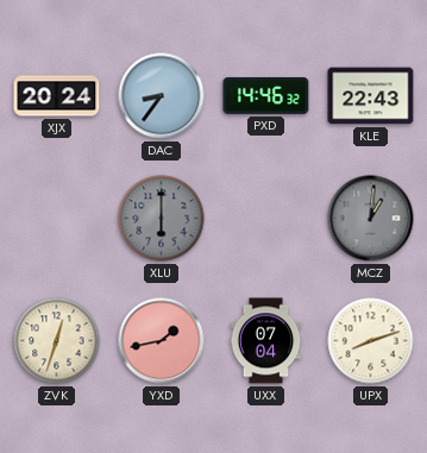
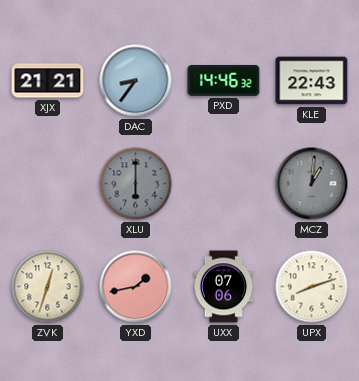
XJX: 20:24 -> 21:21 (48, 81)
UXX: 07:04 -> 07:06 (224, 287)
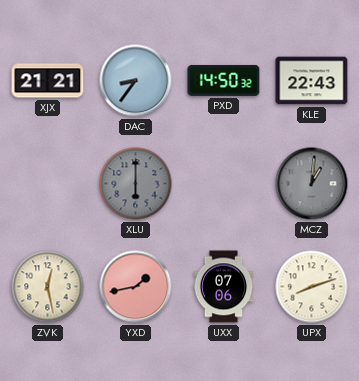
PXD: 14:46 -> 14:50 (224, 80)
ZVK: 12:33 -> 12:28 (48, 287)
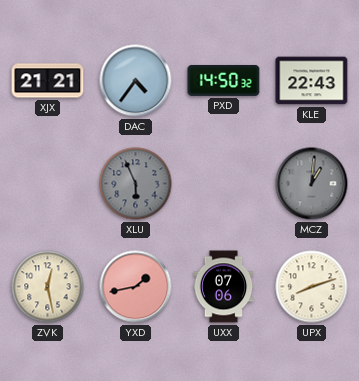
DAC: 8:36 -> 4:36 (136, 81)
XLU: 6:00 -> 5:56 (136, 184)
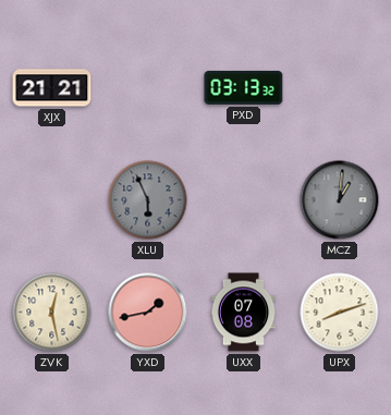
DAC: 4:36 -> none (136, 81)
PXD: 14:50 -> 03:13 (244, 87)
KLE: 22:43 -> none (312, 81)
UXX: 07:06 -> 07:08 (244, 313)
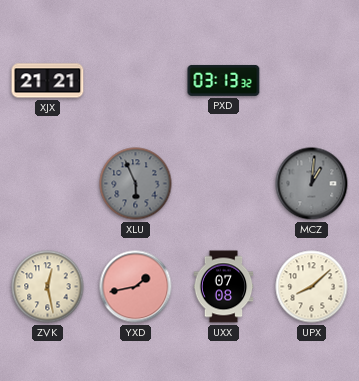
UPX: 8:12 -> 8:08 (312, 287)
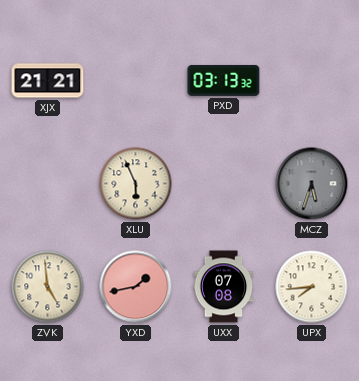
XLU dial: grey -> cream (136, 184)
MCZ: 1:01 -> 5:33 (312, 184)
ZVK: 12:28 -> 4:59 (48, 287)
UPX: 8:08 -> 7:44 (312, 287)
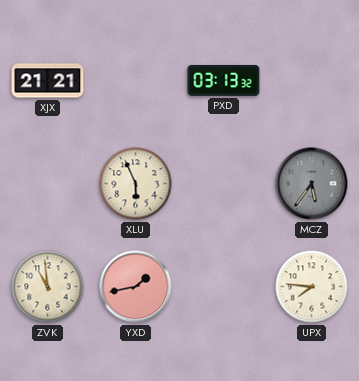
MCZ: 5:33 -> 5:36 (312, 184)
ZVK: 4:59 -> 10:59 (48, 287)
UXX: 07:08 -> none (224, 287)
UPX: 7:44 -> 7:46 (312, 287)
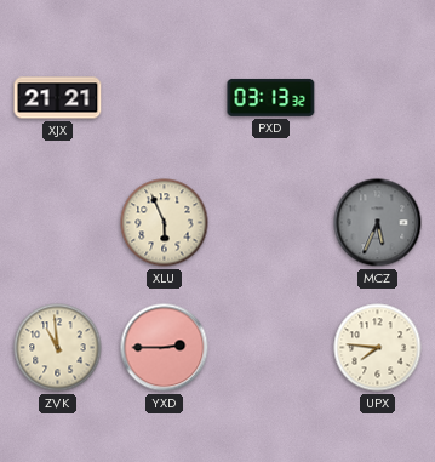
MCZ: 5:36 -> 5:34 (378, 223)
YXD: 1:43 -> 2:45 (165, 348)
